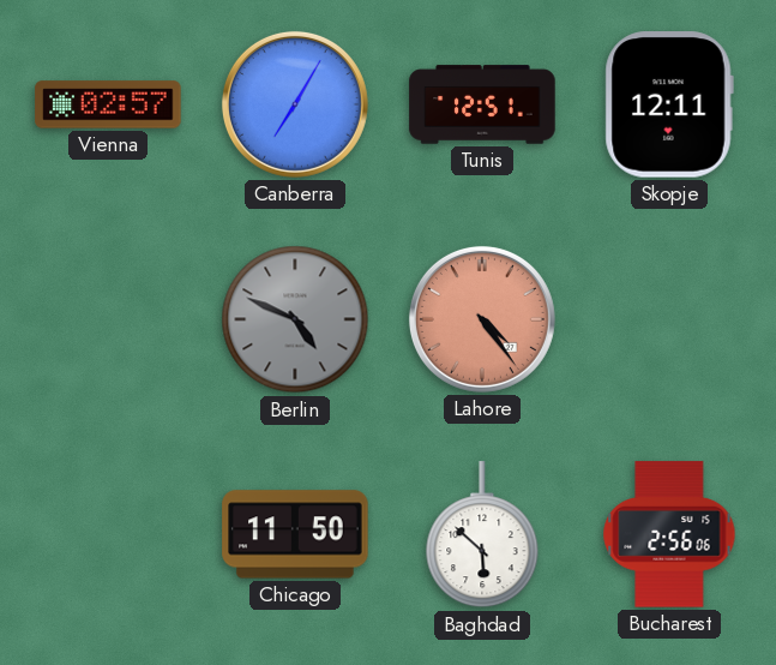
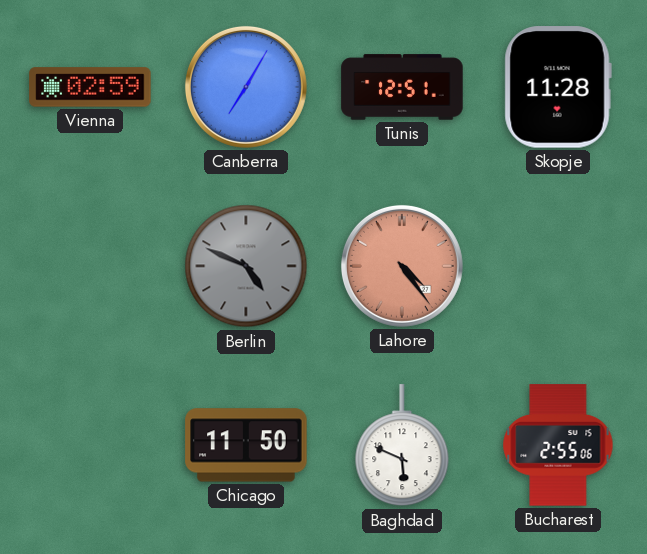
Vienna: 02:57 -> 02:59 (90, 87)
Skopje: 12:11 -> 11:28 (558, 87)
Baghdad: 5:52 -> 5:49 (402, 446)
Bucharest: 2:56 -> 2:55 (558, 445)
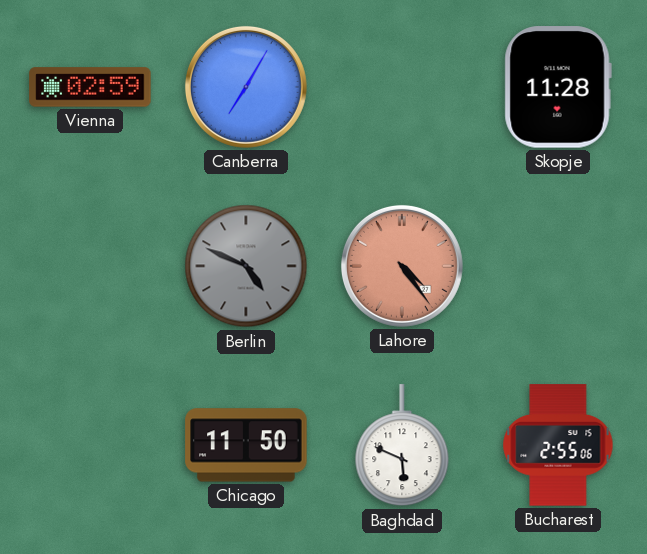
Tunis: 12:51 -> none (402, 87)
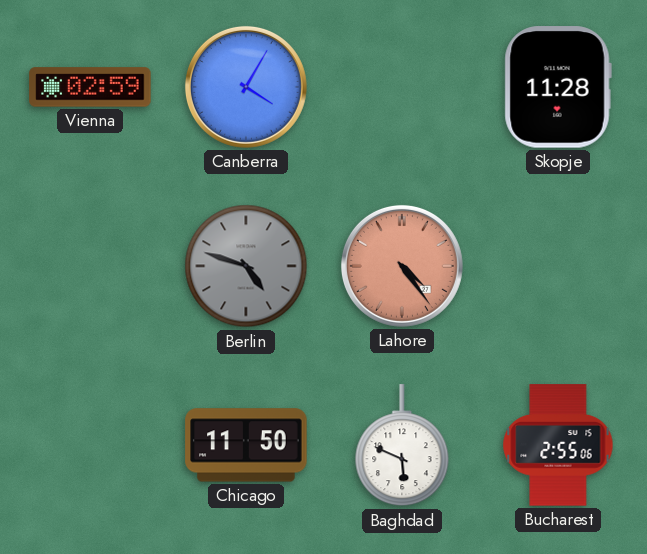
Canberra: 7:05 -> 4:05 (246, 87)
Berlin: 4:49 -> 4:48 (246, 266)
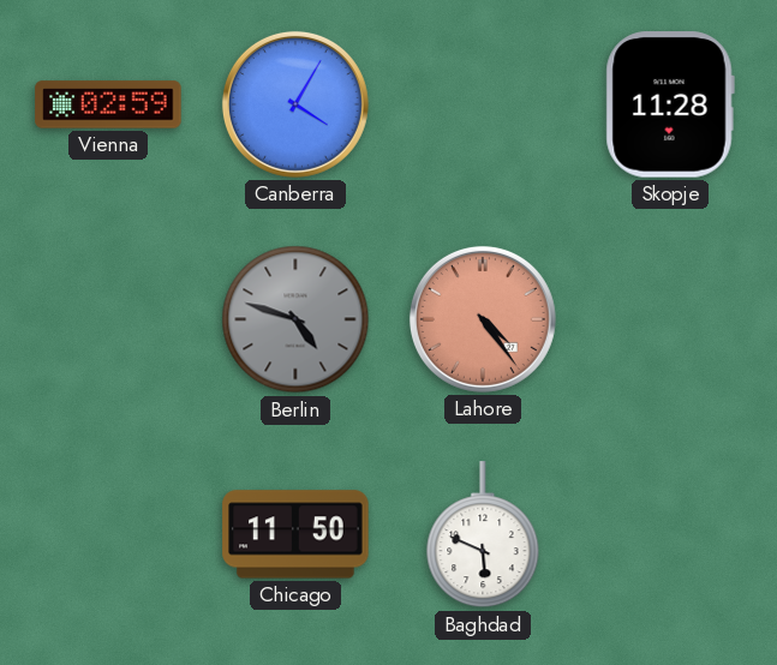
Bucharest: 2:55 -> none (558, 445)
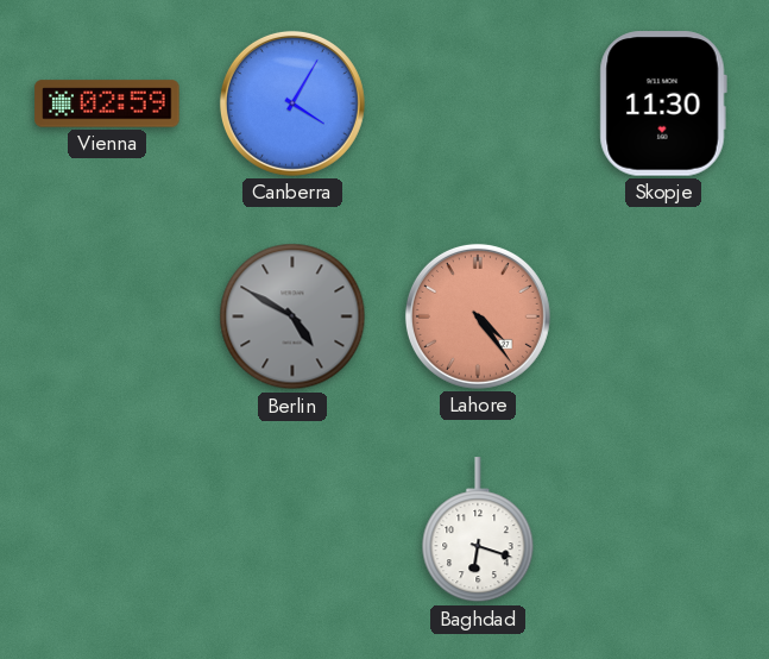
Skopje: 11:28 -> 11:30 (663, 103)
Berlin: 4:48 -> 4:50 (292, 316)
Chicago: 11:50 -> none (295, 534)
Baghdad: 5:49 -> 6:18 (478, 531)
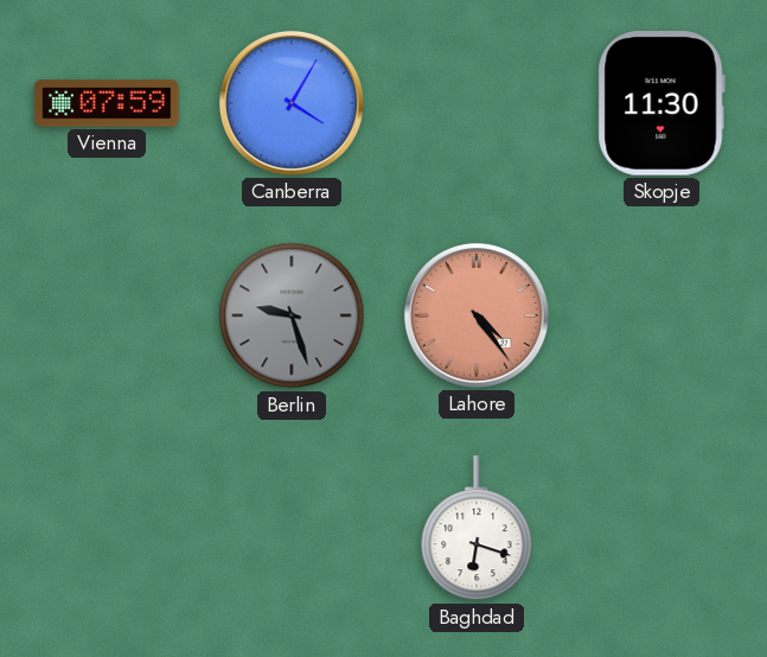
Vienna: 02:59 -> 07:59 (107, 103)
Berlin: 4:50 -> 9:27 (292, 315)
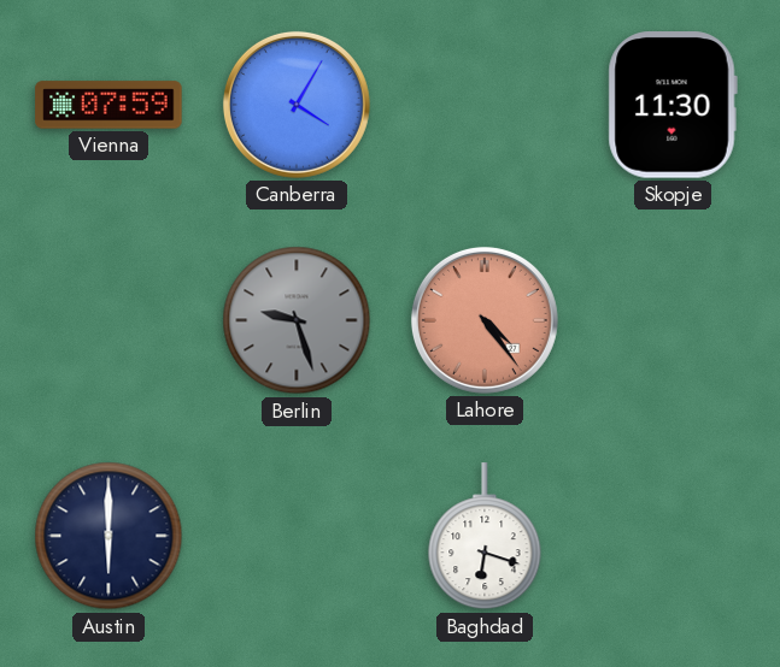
Austin: none -> 6:00 (109, 536)
